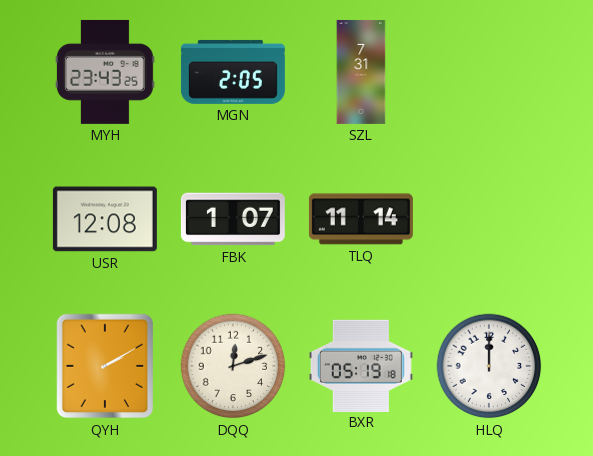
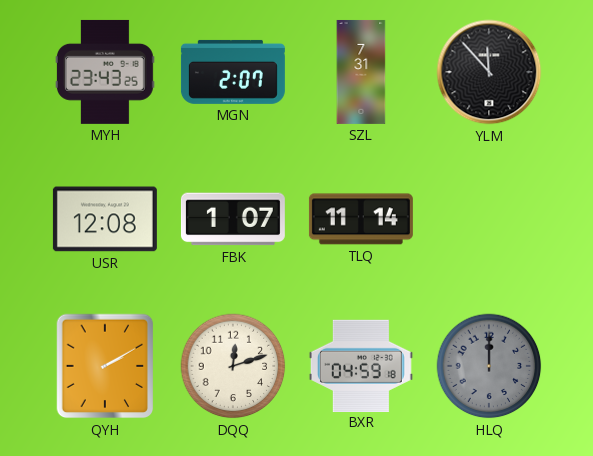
MGN: 2:05 -> 2:07 (233, 72)
YLM: none -> 11:53 (489, 72)
BXR: 05:19 -> 04:59 (361, 365)
HLQ dial: white -> grey (489, 366)
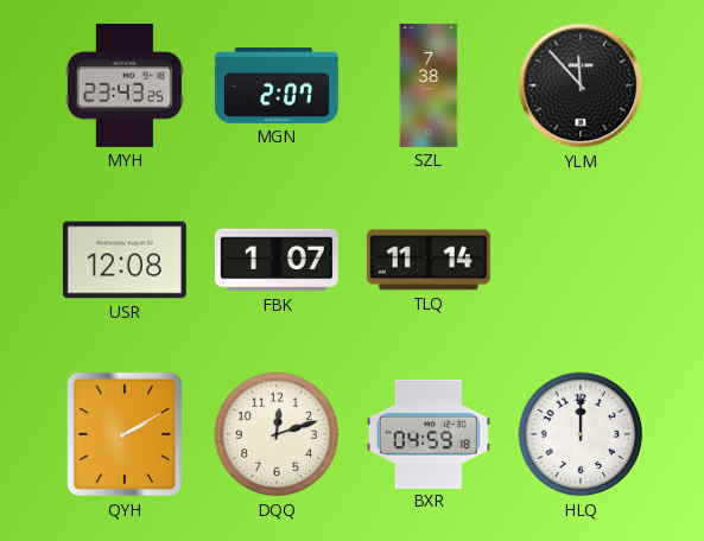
SZL: 7:31 -> 7:38 (429, 85)
HLQ dial: grey -> white (581, 434)
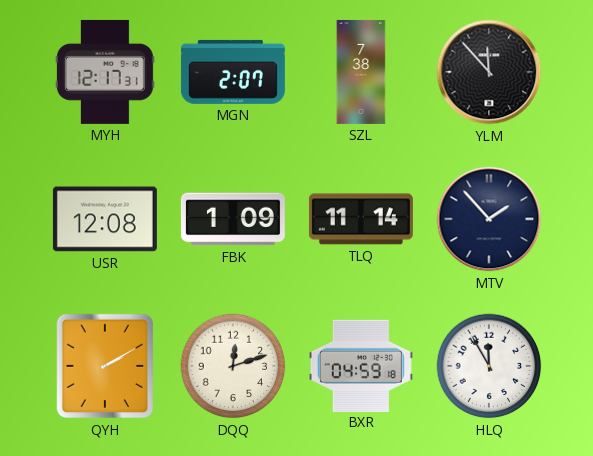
MYH: 23:43 -> 12:17 (105, 72)
FBK: 1:07 -> 1:09 (233, 219)
MTV: none -> 1:53 (489, 219)
HLQ: 12:00 -> 11:55 (489, 366)
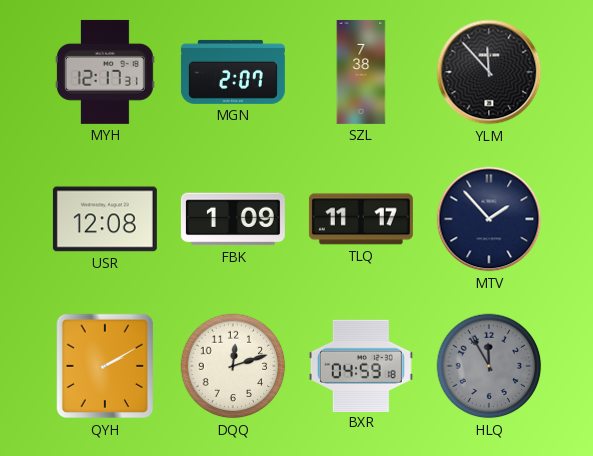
TLQ: 11:14 -> 11:17 (361, 219)
HLQ dial: white -> grey (489, 366)
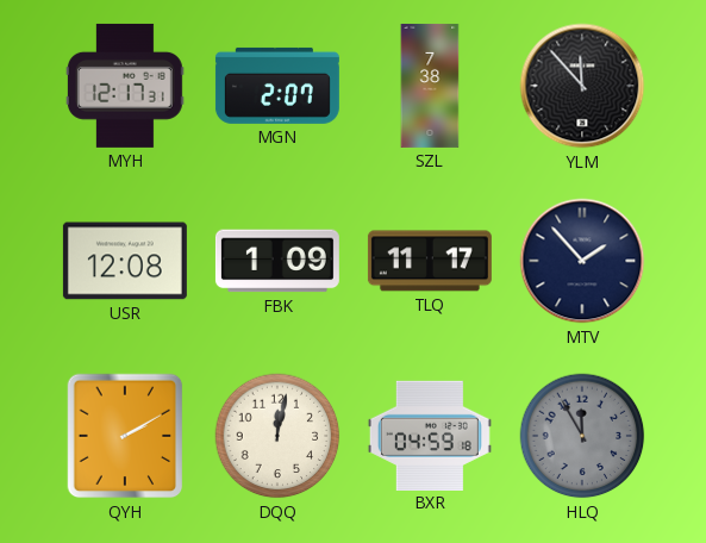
DQQ: 12:12 -> 12:02 (277, 436)
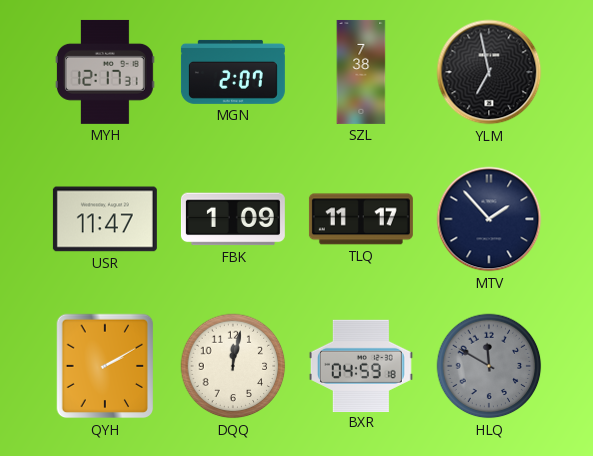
YLM: 11:53 -> 6:58 (489, 72)
USR: 12:08 -> 11:47 (105, 219)
HLQ: 11:55 -> 11:50 (489, 366)
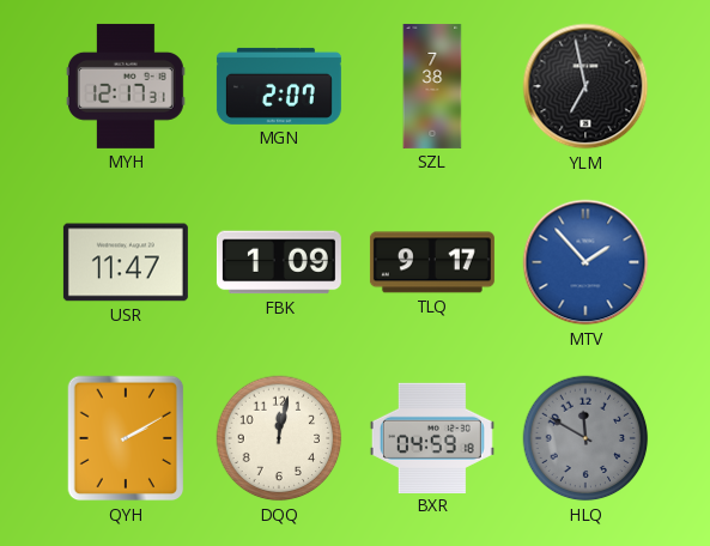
TLQ: 11:17 -> 9:17 (432, 262)
MTV dial: navy -> blue (585, 262)
